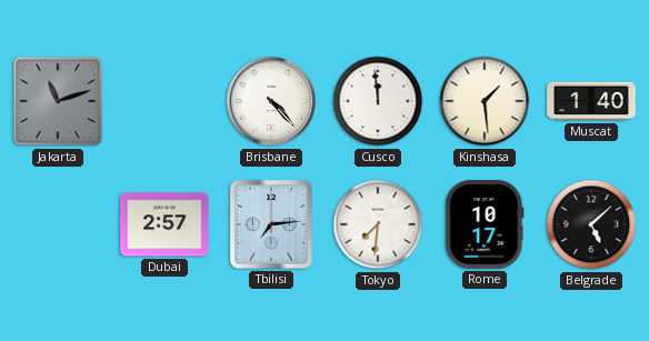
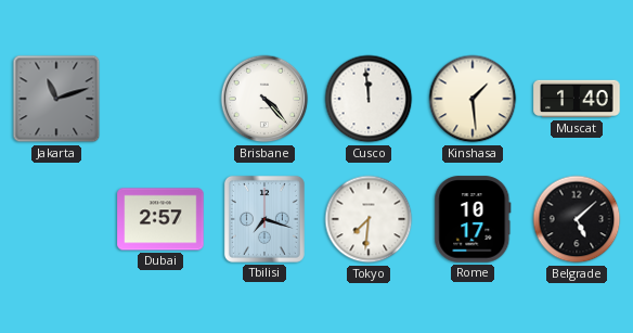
Tbilisi: 7:14 -> 7:18 (264, 219)
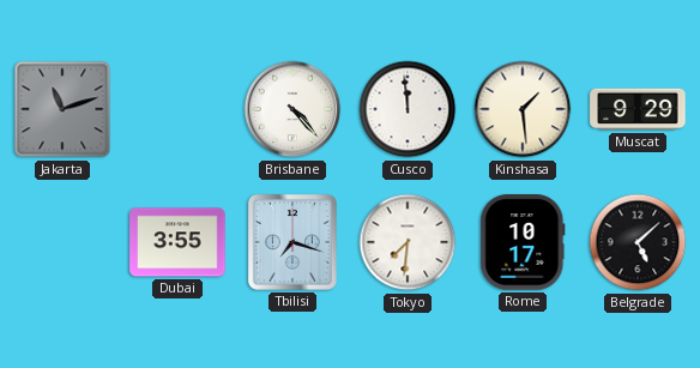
Muscat: 1:40 -> 9:29 (638, 109)
Dubai: 2:57 -> 3:55 (177, 242)
